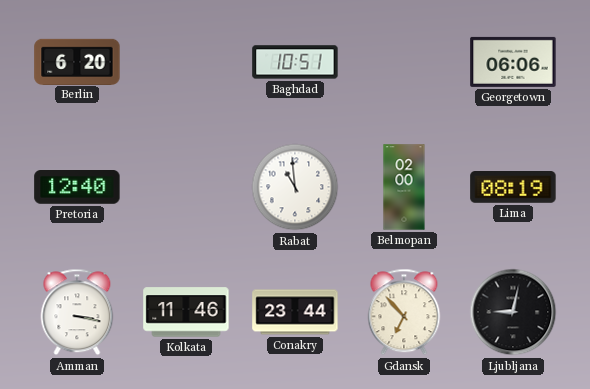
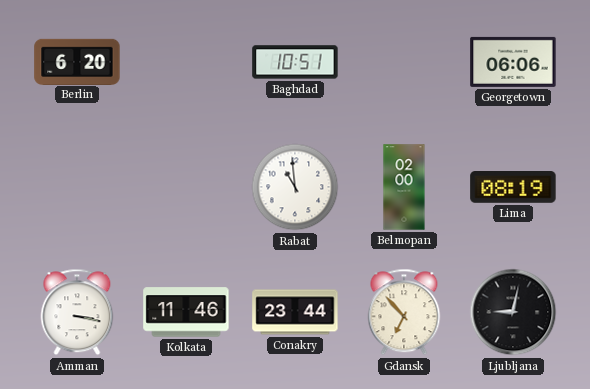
Pretoria: 12:40 -> none (77, 188)
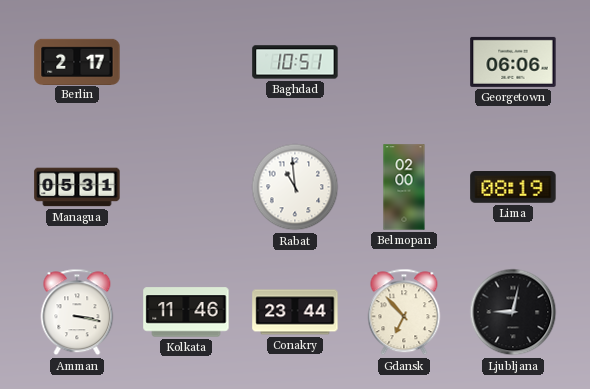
Berlin: 6:20 -> 2:17 (77, 61)
Managua: none -> 05:31 (77, 187)
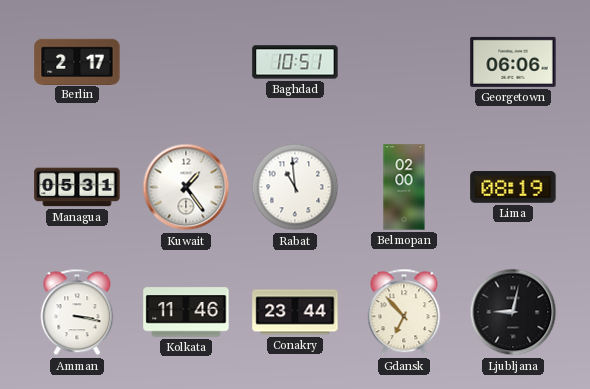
Kuwait: none -> 1:24 (186, 187)
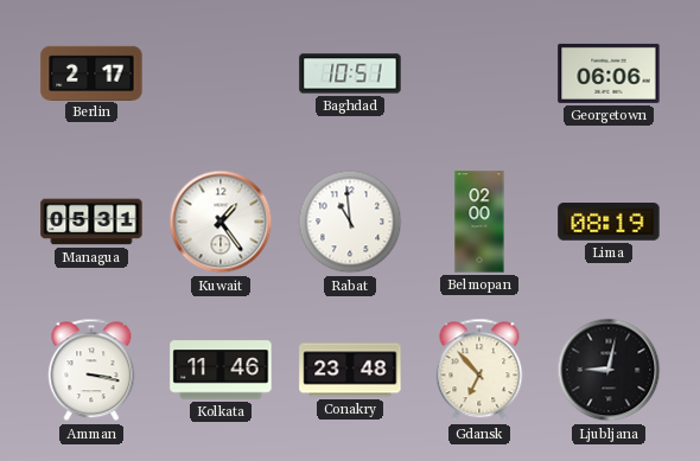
Conakry: 23:44 -> 23:48 (350, 370)
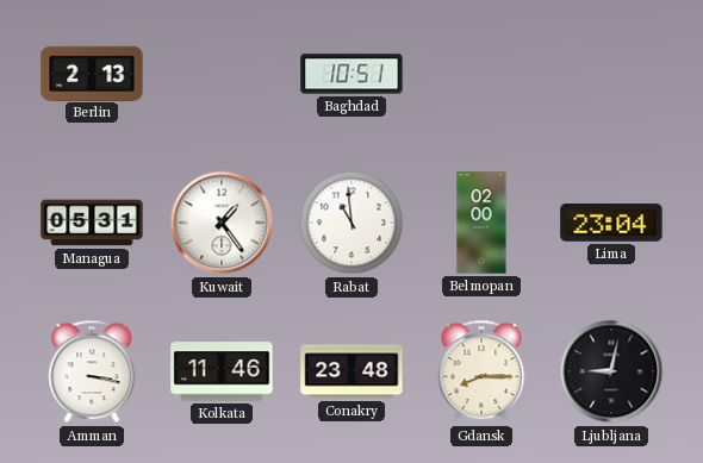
Berlin: 2:17 -> 2:13 (92, 73)
Georgetown: 06:06 -> none (609, 73)
Lima: 08:19 -> 23:04 (611, 224)
Gdansk: 6:53 -> 8:15 (481, 371)
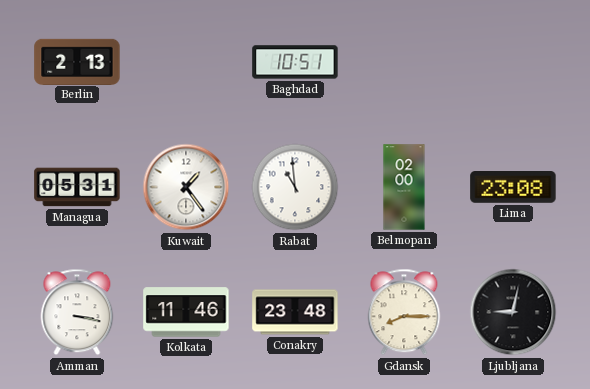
Lima: 23:04 -> 23:08 (513, 188)
